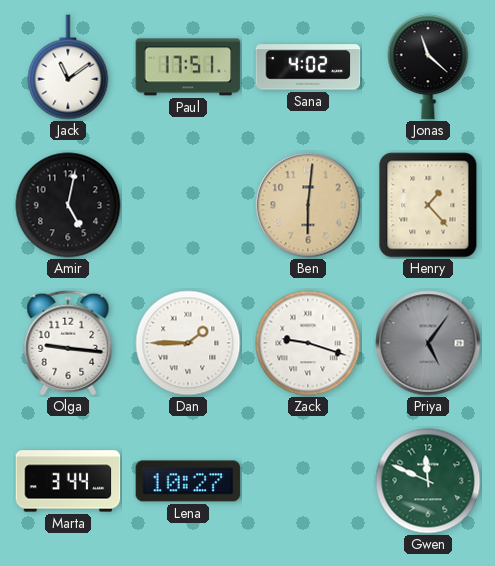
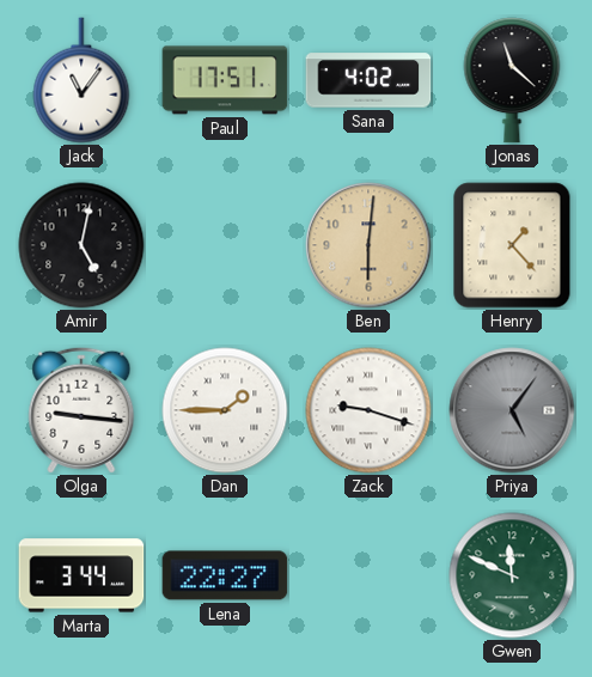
Jack: 11:09 -> 11:06 (81, 80)
Lena: 10:27 -> 22:27 (225, 575)
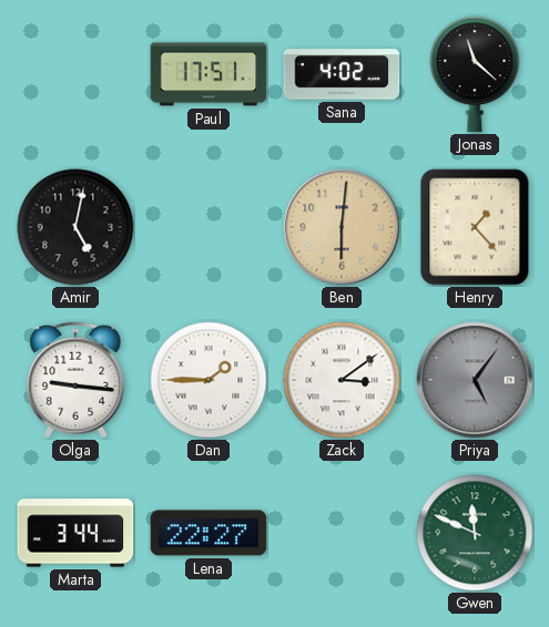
Jack: 11:06 -> none (81, 80)
Zack: 9:18 -> 3:09 (342, 380)
